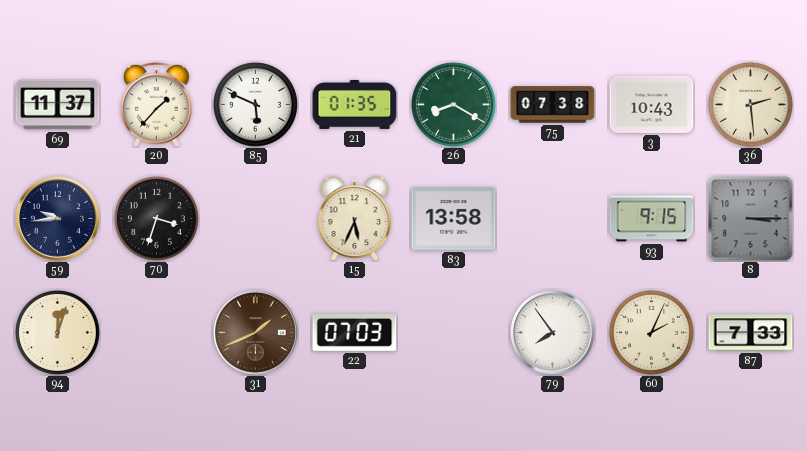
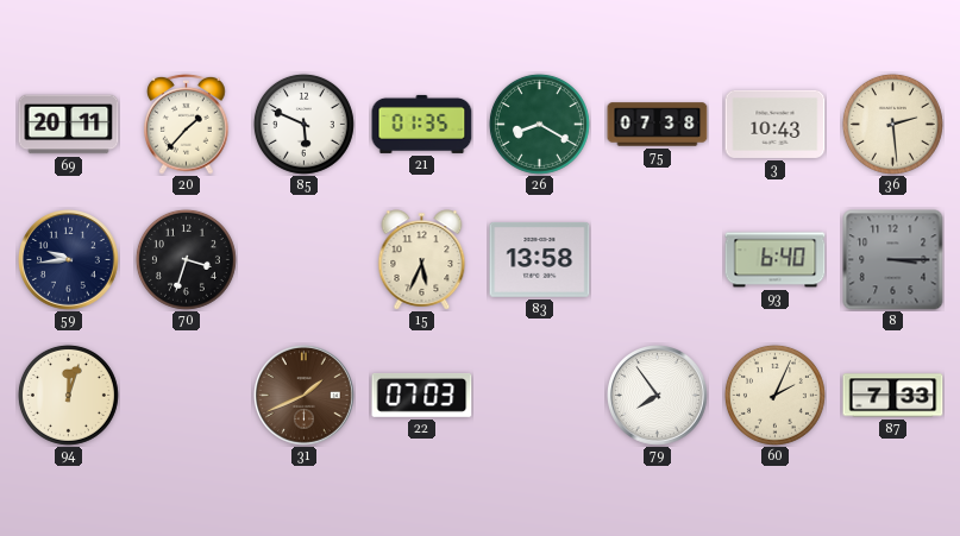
69: 11:37 -> 20:11 (69, 125)
93: 9:15 -> 6:40 (776, 260)
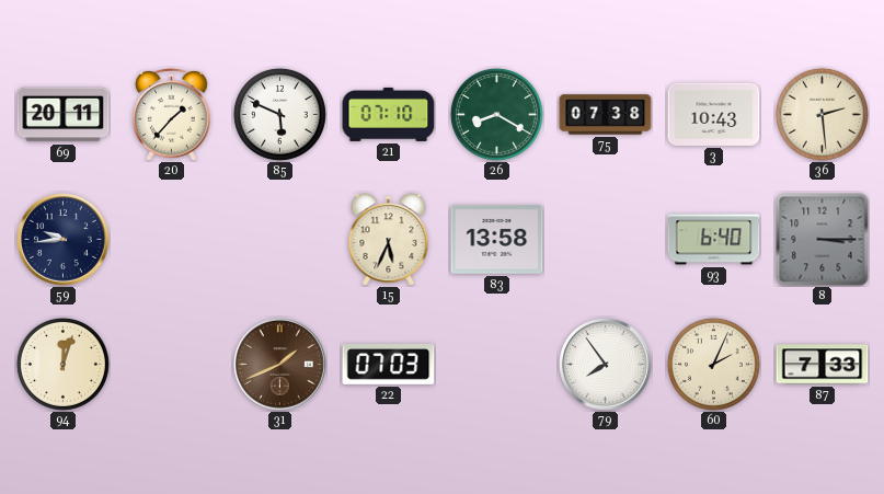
21: 01:35 -> 07:10 (389, 114)
70: 3:33 -> none (186, 259)
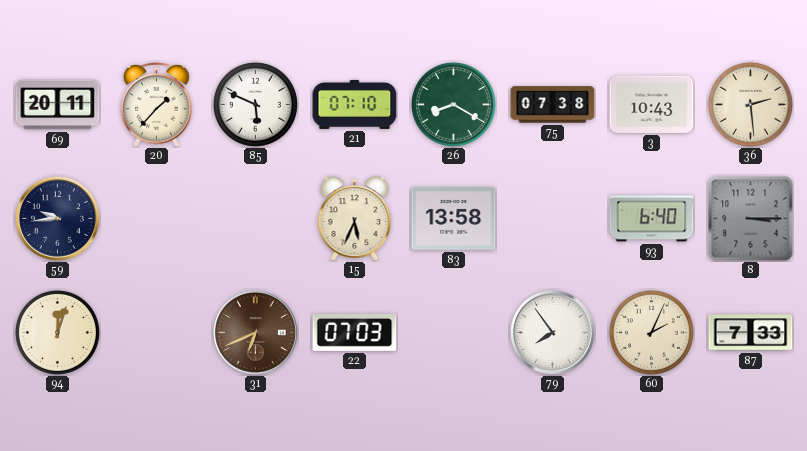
31: 1:41 -> 6:41 (256, 333)
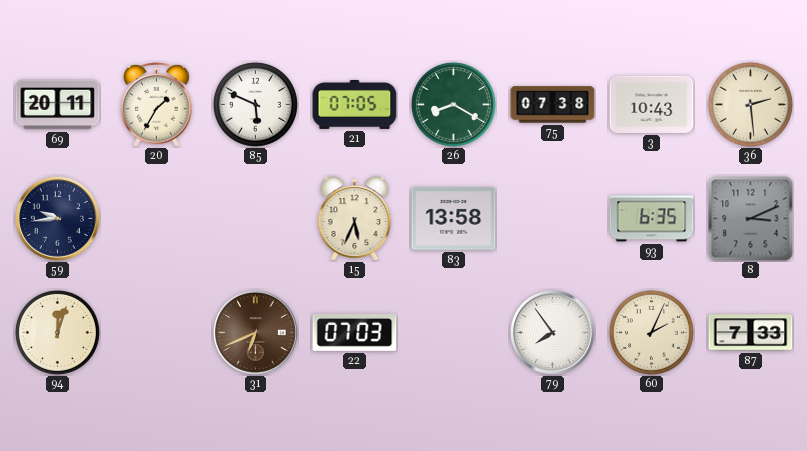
20: 1:37 -> 1:35 (157, 104)
21: 07:10 -> 07:05 (355, 104)
93: 6:40 -> 6:35 (652, 219)
8: 3:15 -> 3:11 (751, 219)
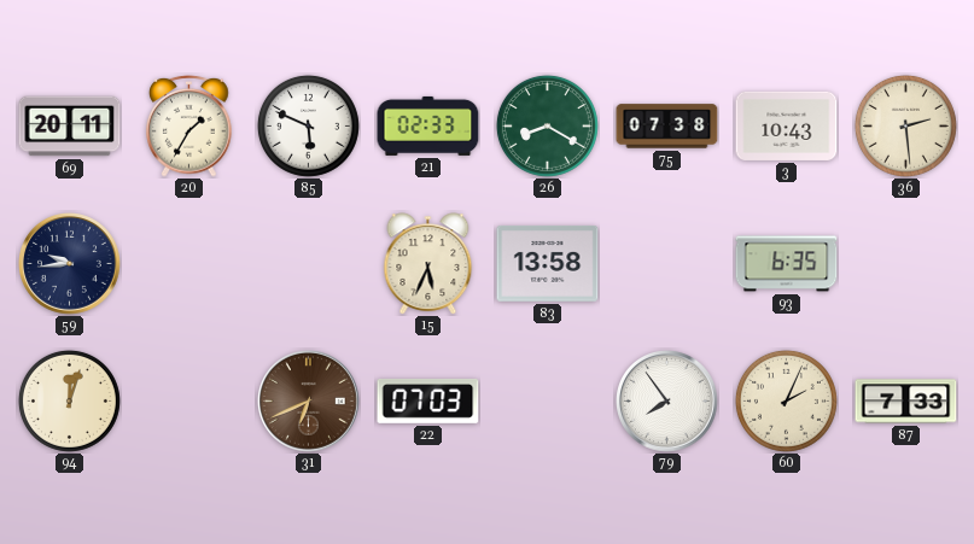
21: 07:05 -> 02:33 (428, 125)
8: 3:11 -> none (751, 219)
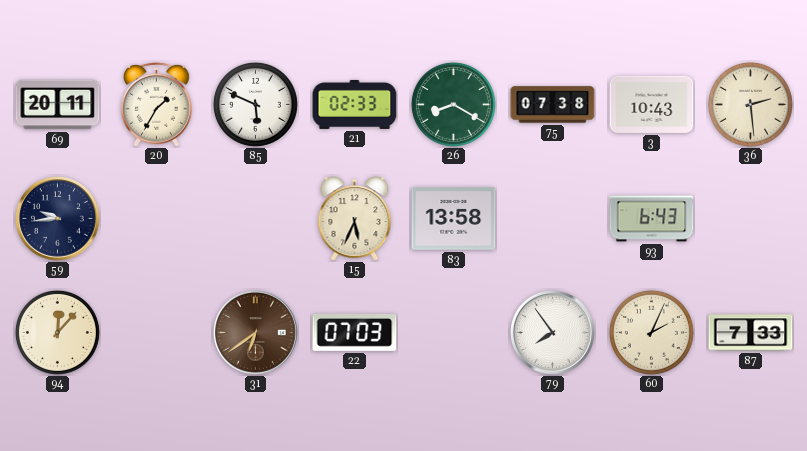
93: 6:35 -> 6:43 (652, 219)
94: 12:03 -> 12:07 (57, 332)
31: 6:41 -> 6:39 (256, 333)
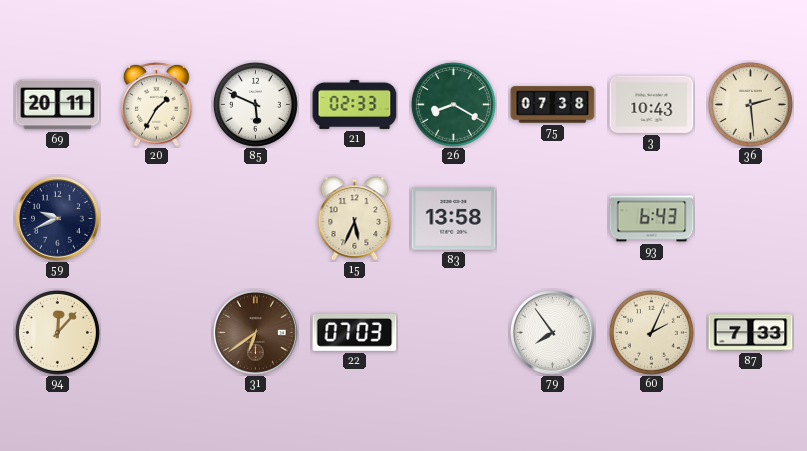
59: 9:44 -> 9:41 (58, 219)
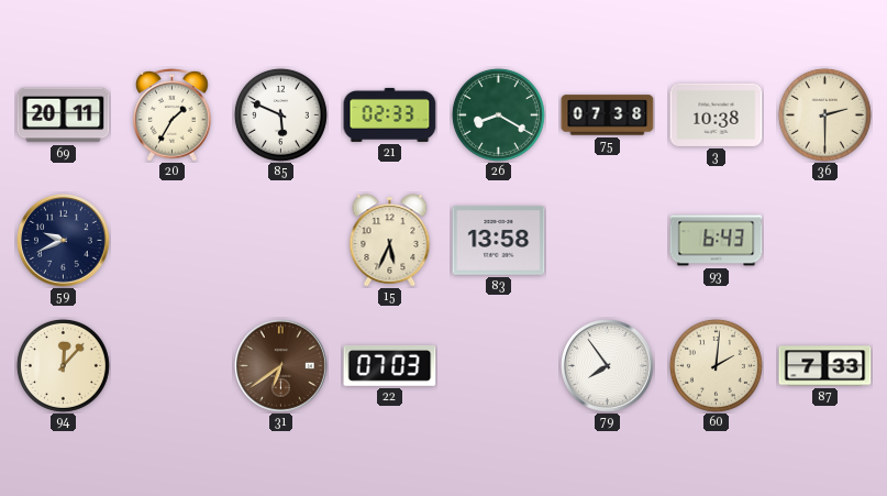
3: 10:43 -> 10:38 (717, 114)
36: 2:29 -> 2:30 (824, 114)
60: 2:04 -> 2:01 (716, 365)
